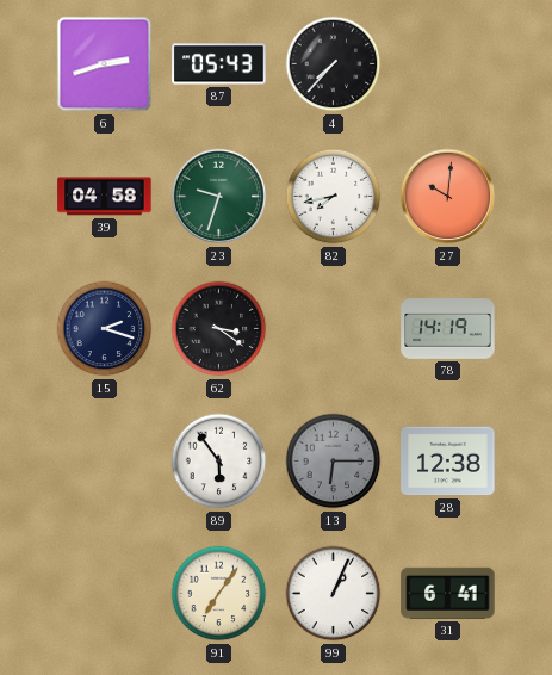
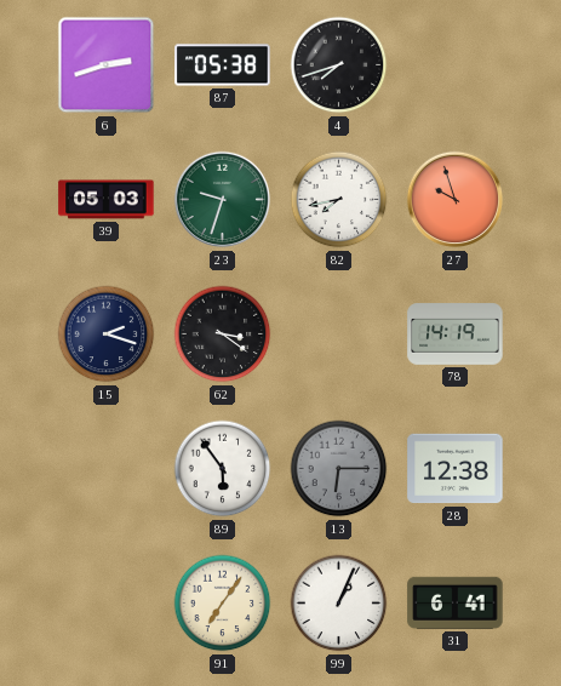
87: 05:43 -> 05:38 (223, 65)
4: 7:37 -> 7:42 (339, 65)
39: 04:58 -> 05:03 (107, 200)
27: 10:01 -> 9:57 (456, 200)
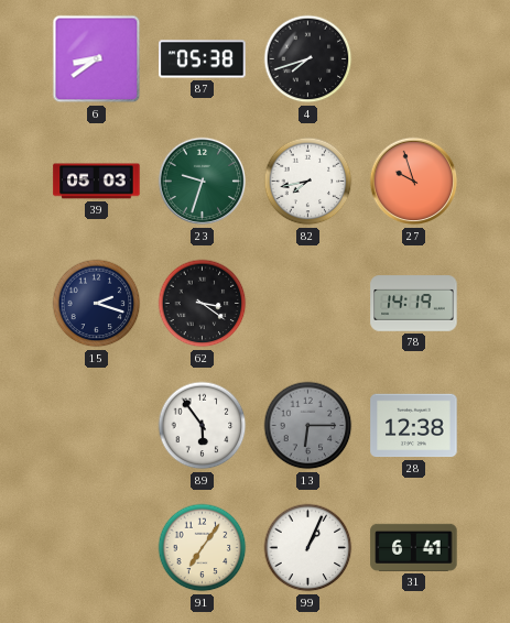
6: 2:42 -> 8:39 (97, 59)
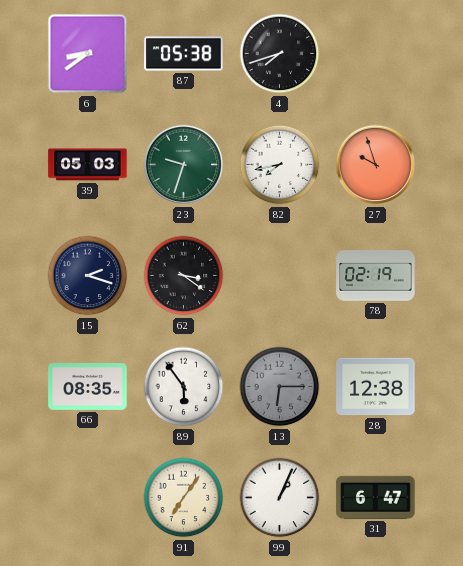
78: 14:19 -> 02:19 (376, 276)
66: none -> 08:35 (88, 387)
31: 6:41 -> 6:47 (376, 497)
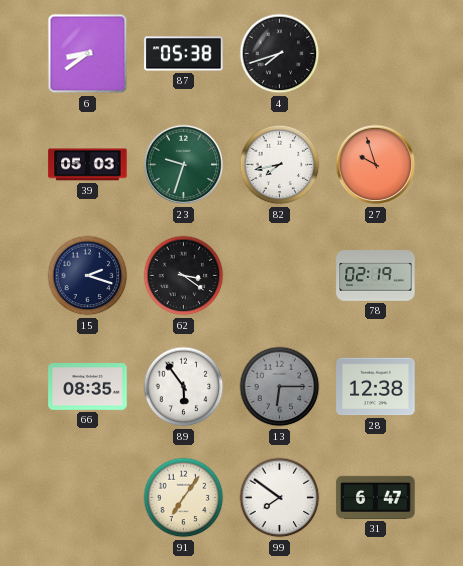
99: 1:04 -> 7:51 (280, 498)
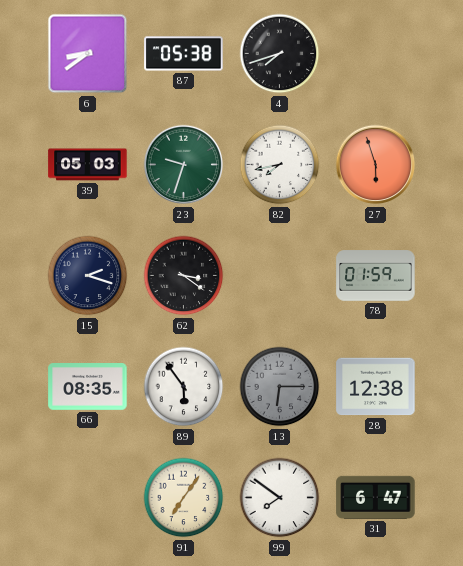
27: 9:57 -> 5:57 (376, 165)
78: 02:19 -> 01:59 (376, 276)
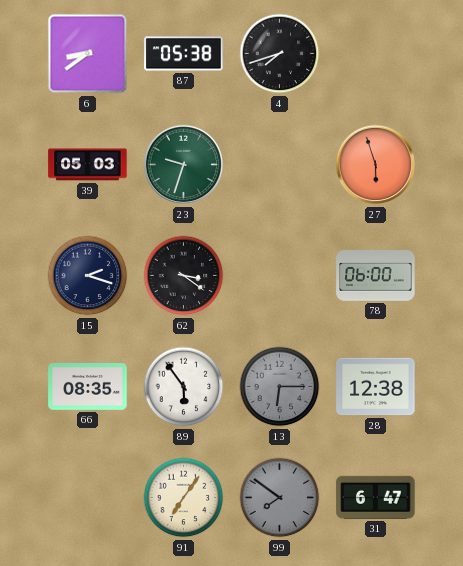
82: 7:43 -> none (280, 165)
78: 01:59 -> 06:00 (376, 276)
99 dial: white -> grey (280, 498)
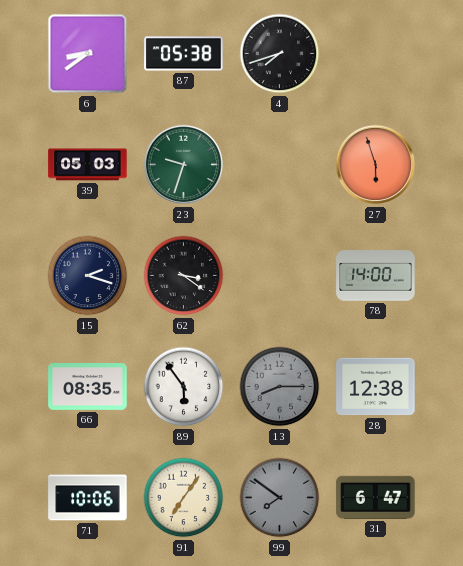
78: 06:00 -> 14:00 (376, 276)
13: 6:15 -> 8:15 (280, 387)
71: none -> 10:06 (88, 498)
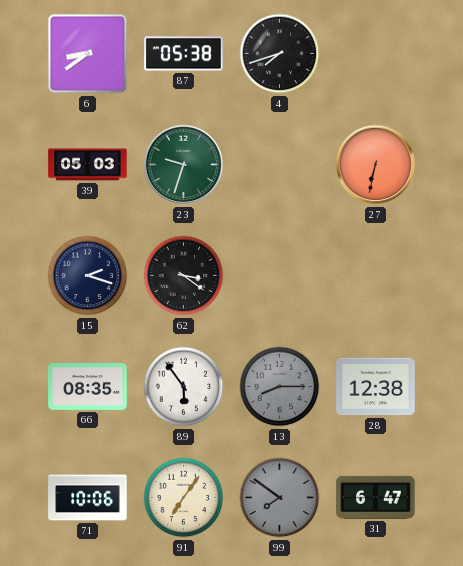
27: 5:57 -> 6:32 (376, 165)
78: 14:00 -> none (376, 276)
